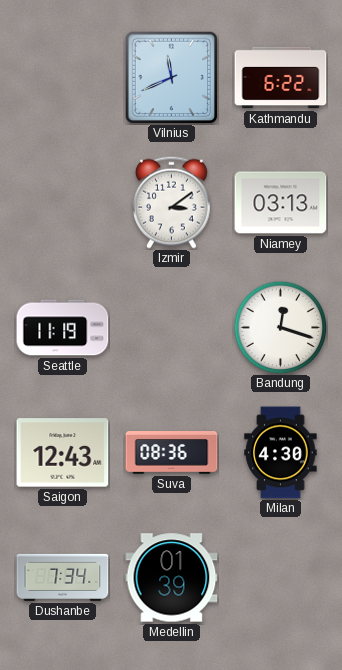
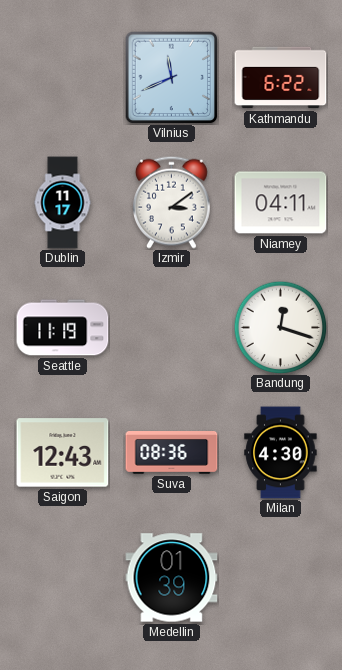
Dublin: none -> 11:17 (63, 203)
Niamey: 03:13 -> 04:11 (281, 203)
Dushanbe: 7:34 -> none (63, 577)
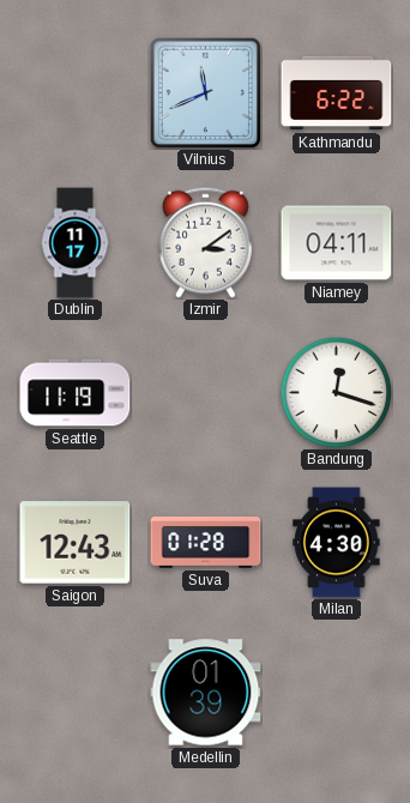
Suva: 08:36 -> 01:28 (206, 543)
